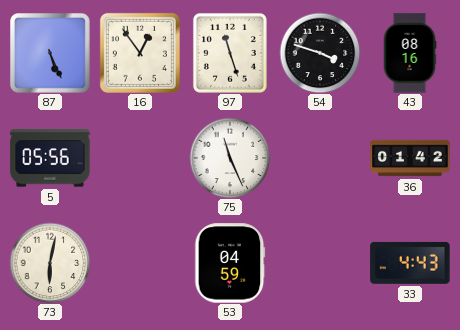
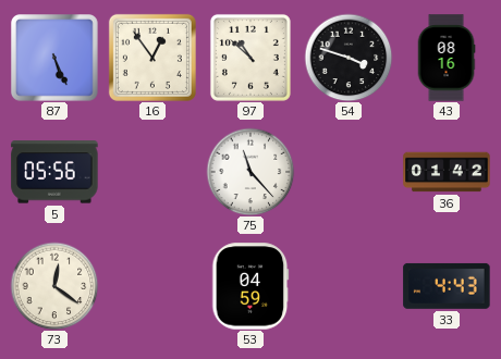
97: 11:27 -> 10:52 (250, 58)
75: 11:26 -> 11:23 (250, 172)
73: 6:02 -> 12:21 (54, 286)
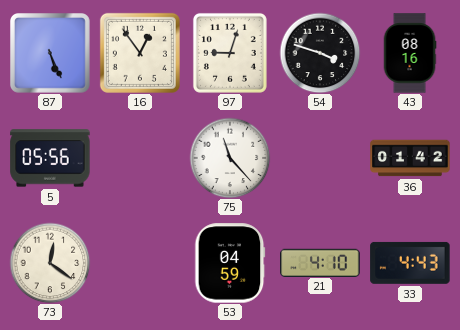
97: 10:52 -> 9:03 (230, 53)
21: none -> 4:10 (320, 262)
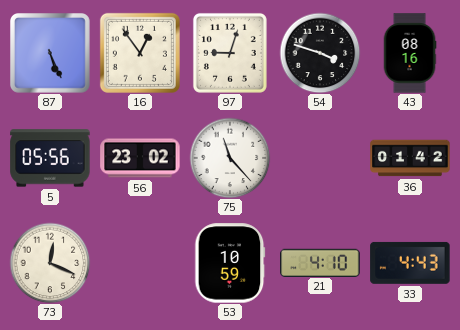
56: none -> 23:02 (140, 158)
73: 12:21 -> 12:19 (50, 263)
53: 04:59 -> 10:59 (230, 263)
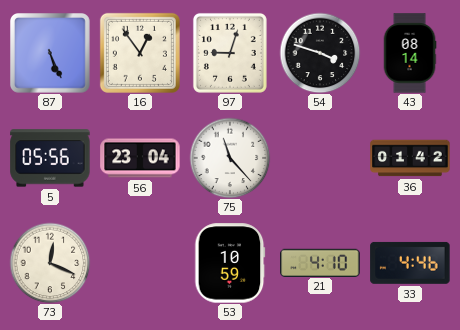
43: 08:16 -> 08:14 (410, 53)
56: 23:02 -> 23:04 (140, 158)
33: 4:43 -> 4:46 (410, 263)
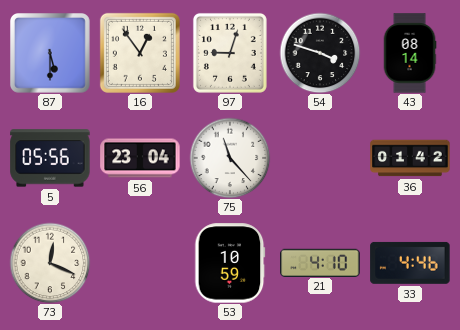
87: 5:26 -> 5:30 (51, 54)
